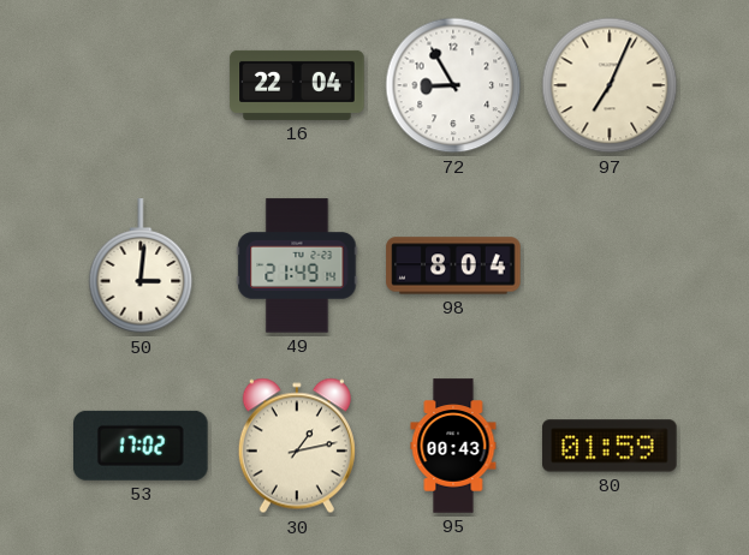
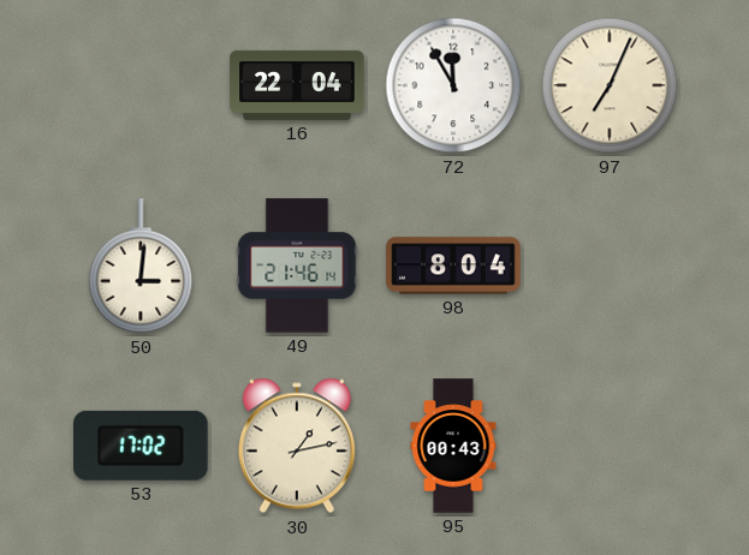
72: 8:55 -> 11:55 (453, 85)
49: 21:49 -> 21:46 (297, 265)
80: 01:59 -> none (610, 446)
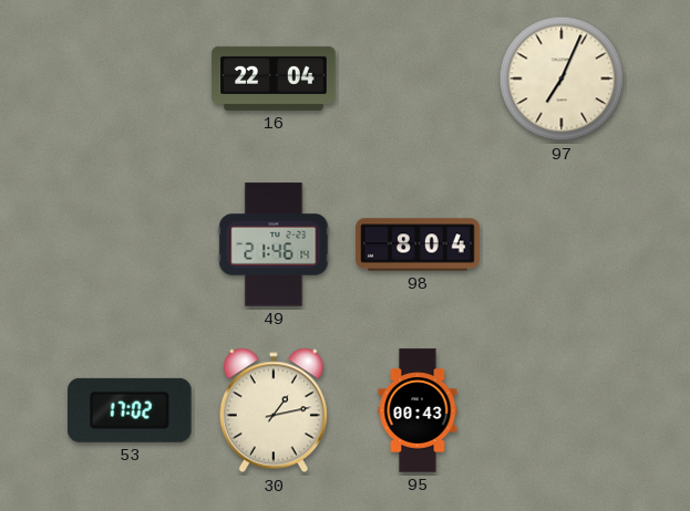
72: 11:55 -> none (453, 85)
50: 3:01 -> none (141, 267)
